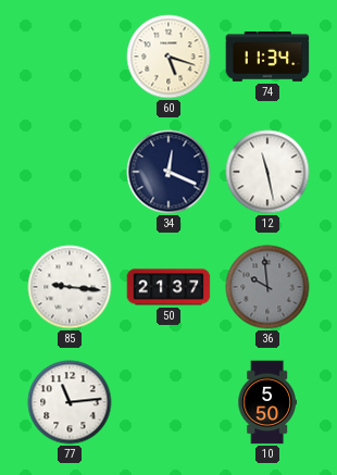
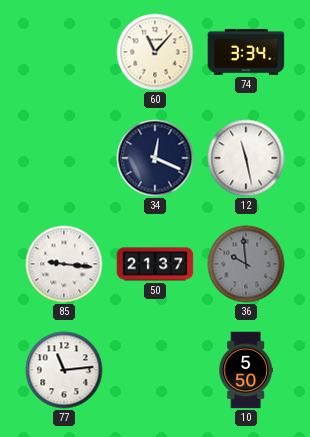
60: 5:18 -> 11:07 (155, 52)
74: 11:34 -> 3:34 (246, 52)
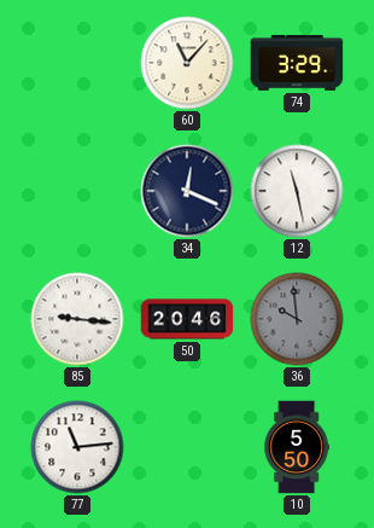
74: 3:34 -> 3:29 (297, 63)
50: 21:37 -> 20:46 (187, 319)
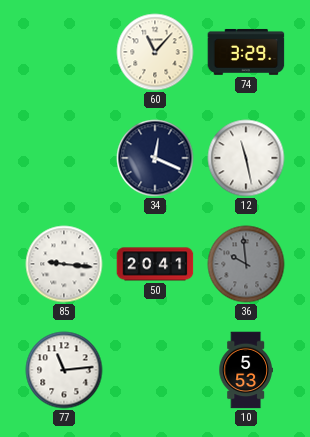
50: 20:46 -> 20:41 (155, 264)
10: 5:50 -> 5:53 (246, 370)
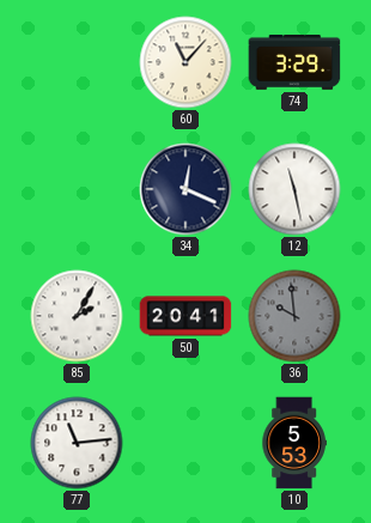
85: 9:16 -> 2:05 (77, 316)
